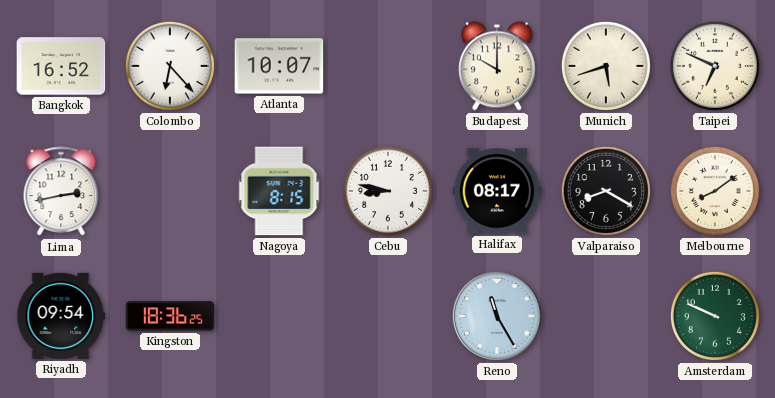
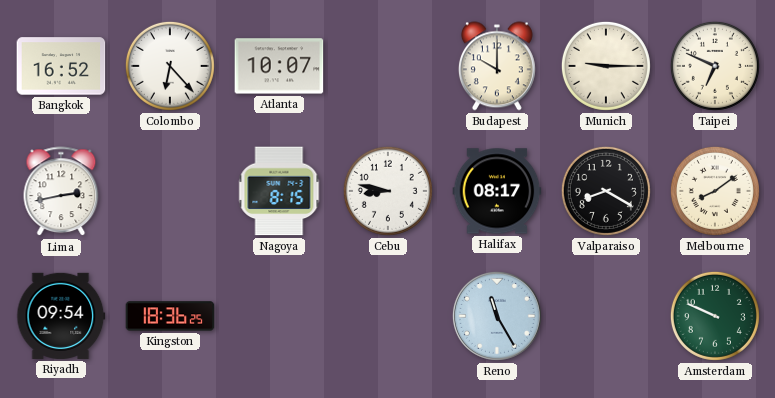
Munich: 5:42 -> 9:15 (606, 66)
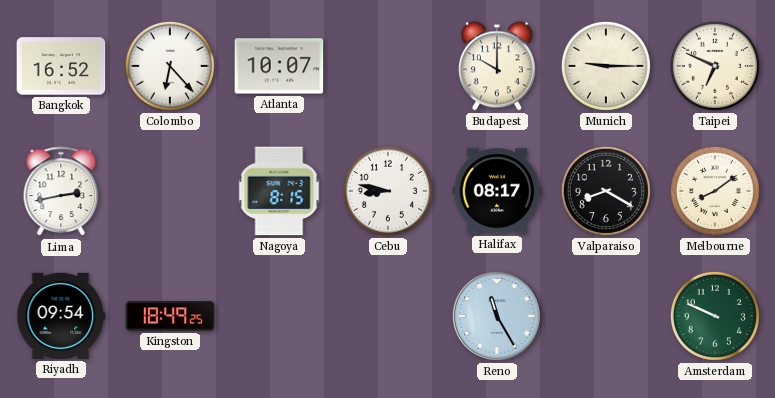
Kingston: 18:36 -> 18:49 (170, 316)
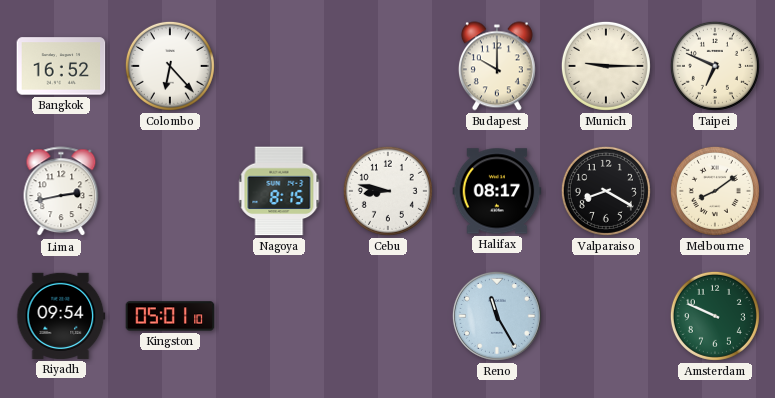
Atlanta: 10:07 -> none (279, 66)
Kingston: 18:49 -> 05:01 (170, 316)
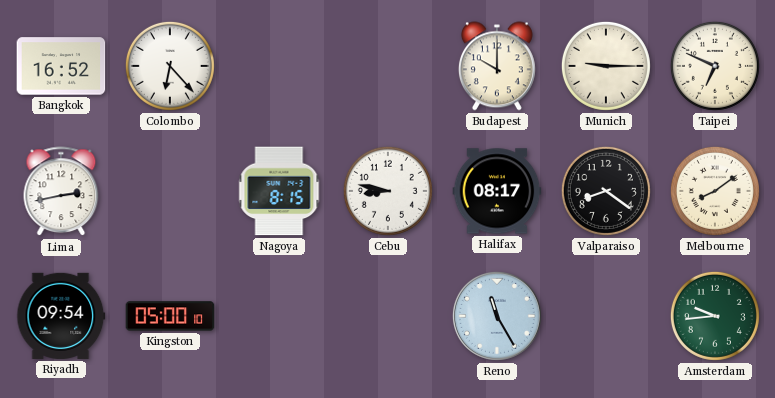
Valparaiso: 8:20 -> 8:21 (606, 191)
Kingston: 05:01 -> 05:00 (170, 316)
Amsterdam: 9:49 -> 9:44 (715, 316)
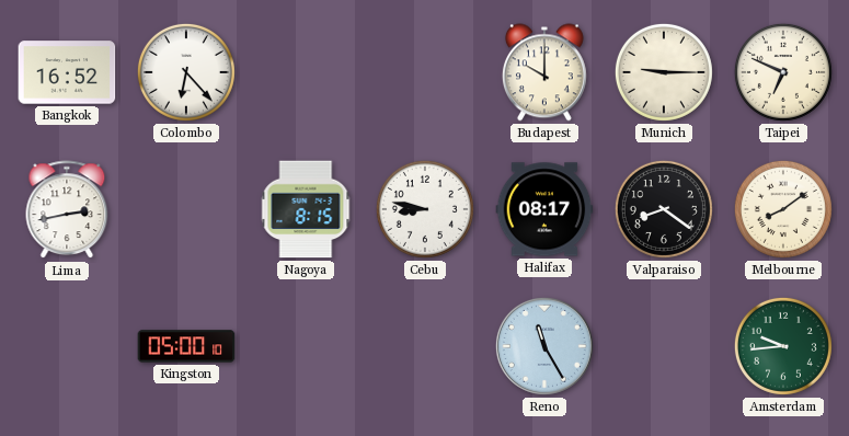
Riyadh: 09:54 -> none (61, 316)
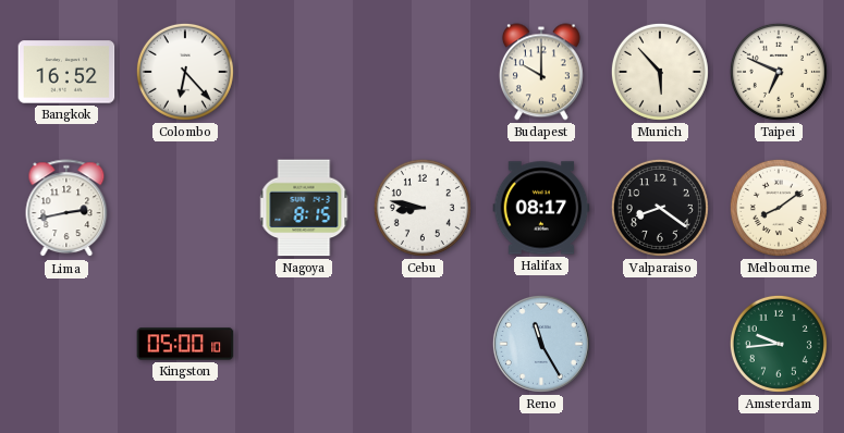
Munich: 9:15 -> 5:53 (660, 72)
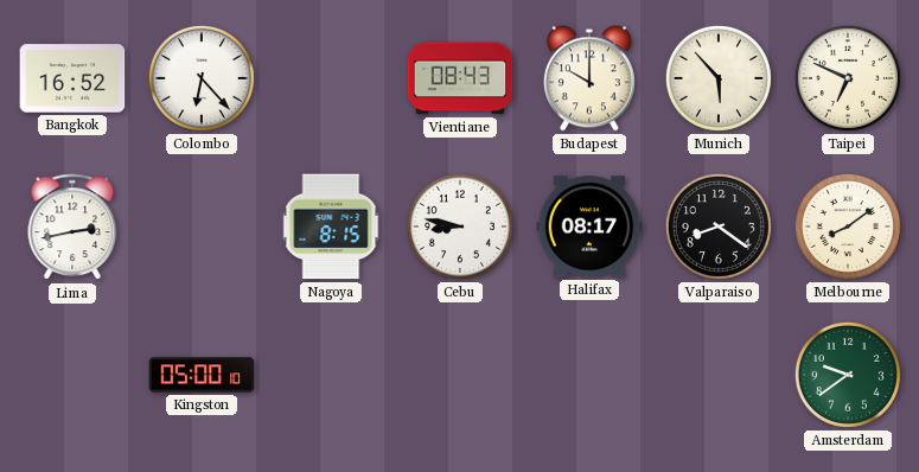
Vientiane: none -> 08:43 (460, 78)
Reno: 11:25 -> none (541, 344)
Amsterdam: 9:44 -> 9:39 (848, 375)
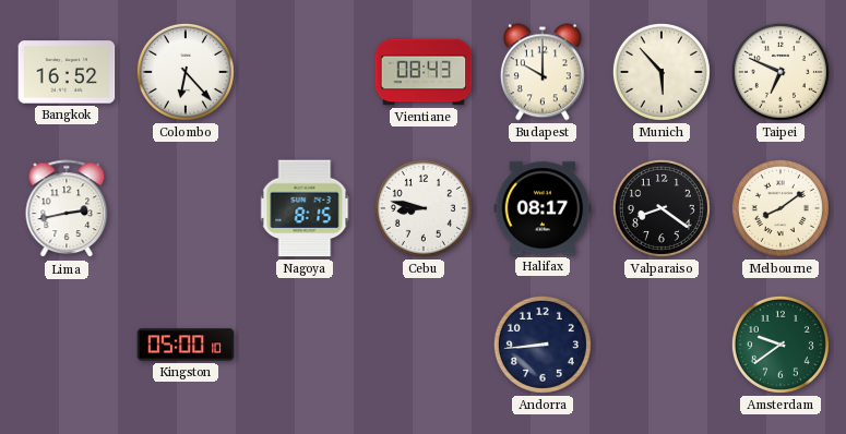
Andorra: none -> 8:44 (543, 345)
